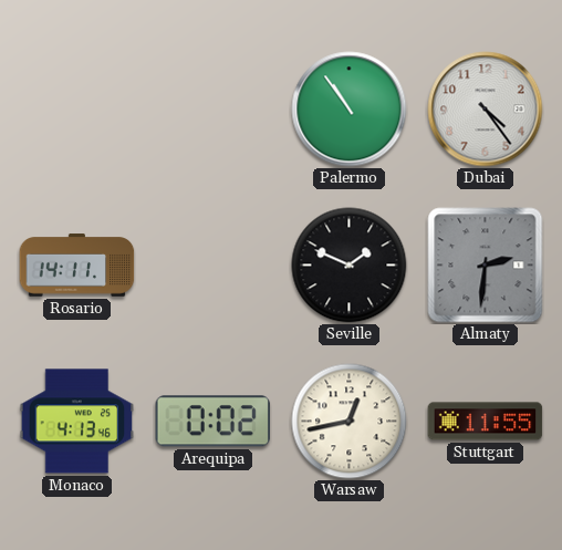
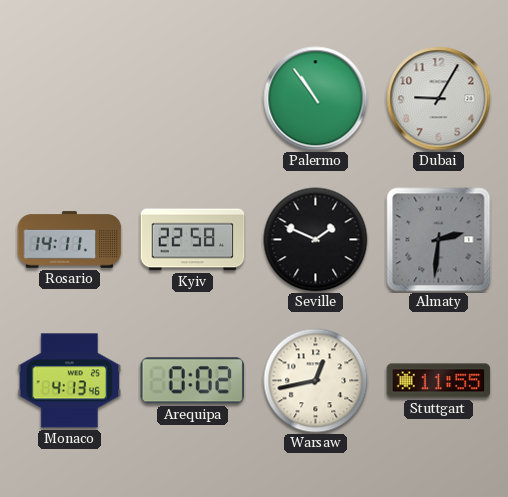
Dubai: 4:24 -> 9:05 (439, 99)
Kyiv: none -> 22:58 (193, 240)
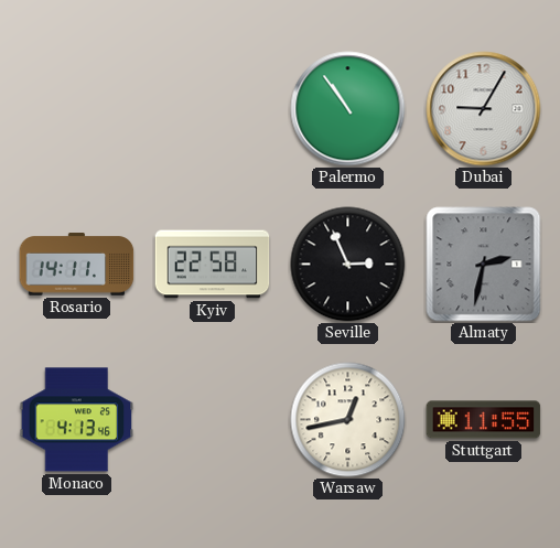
Seville: 1:49 -> 2:56 (348, 265)
Almaty: 2:31 -> 2:32 (484, 265)
Arequipa: 0:02 -> none (193, 381)
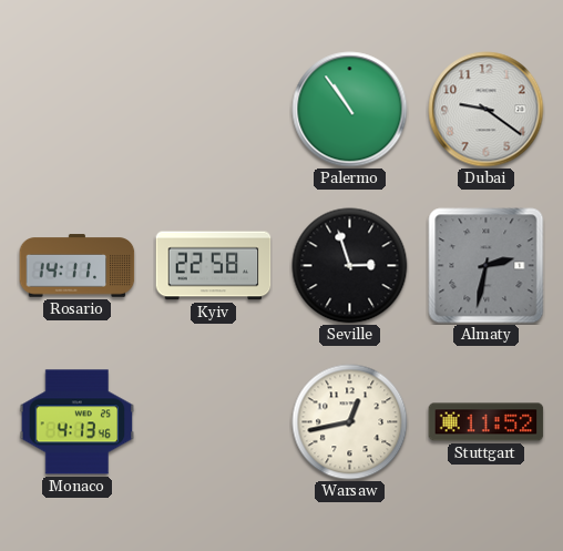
Dubai: 9:05 -> 9:21 (487, 110)
Seville: 2:56 -> 2:57 (350, 266)
Stuttgart: 11:55 -> 11:52 (487, 422)
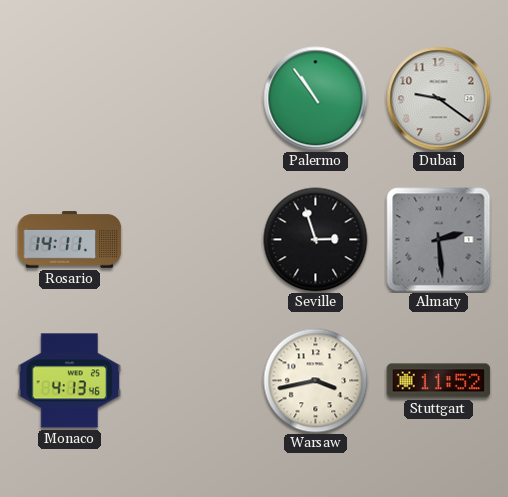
Kyiv: 22:58 -> none (214, 266)
Almaty: 2:32 -> 2:29 (439, 240)
Warsaw: 12:43 -> 3:43 (316, 381)
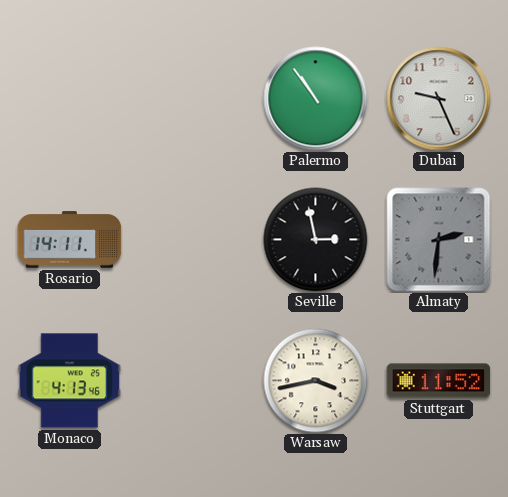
Dubai: 9:21 -> 9:26 (439, 99)
Seville: 2:57 -> 2:58 (316, 240)
Almaty: 2:29 -> 2:31 (439, 240)
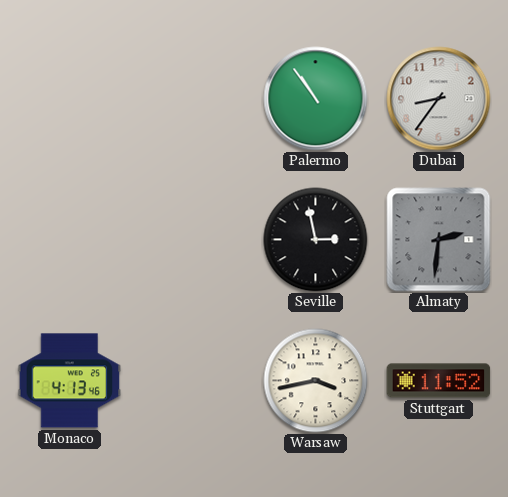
Dubai: 9:26 -> 8:36 (439, 99)
Rosario: 14:11 -> none (70, 240)
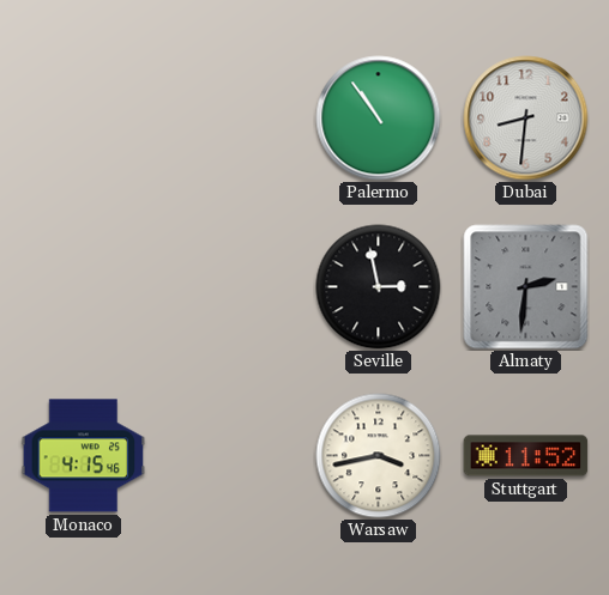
Dubai: 8:36 -> 8:31 (526, 119)
Monaco: 4:13 -> 4:15 (84, 456)
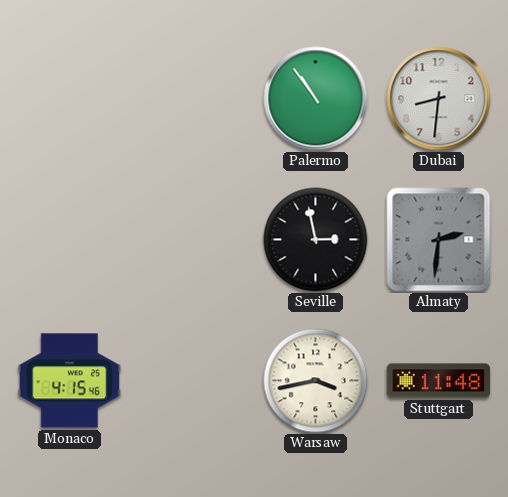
Stuttgart: 11:52 -> 11:48 (439, 381)
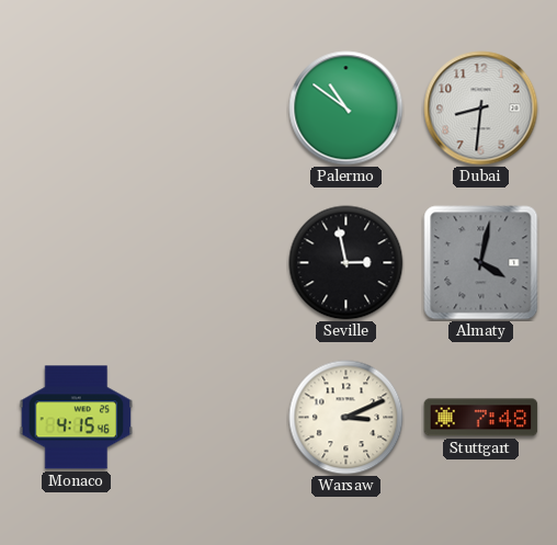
Palermo: 10:54 -> 10:51 (346, 109)
Almaty: 2:31 -> 4:02 (481, 263)
Warsaw: 3:43 -> 3:11 (346, 418)
Stuttgart: 11:48 -> 7:48 (481, 418)
